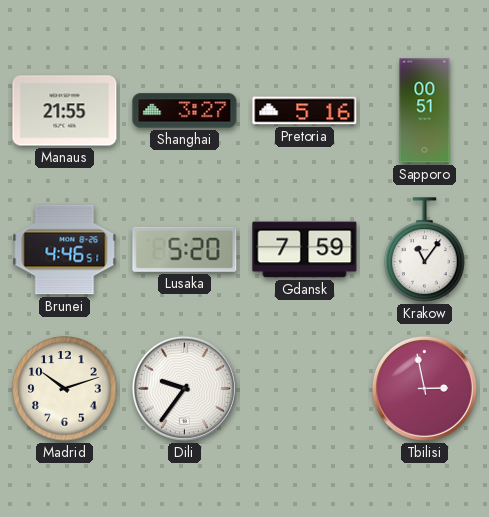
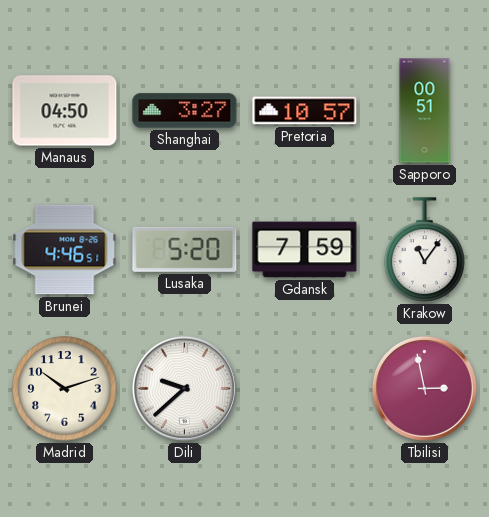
Manaus: 21:55 -> 04:50 (65, 111)
Pretoria: 5:16 -> 10:57 (305, 111)
Dili: 9:36 -> 9:38 (184, 388)
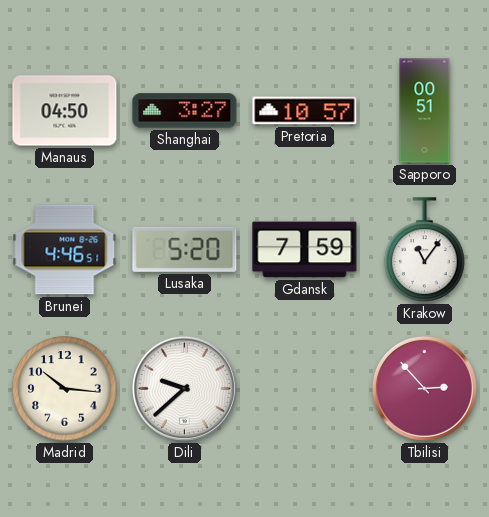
Madrid: 10:12 -> 10:16 (65, 389)
Tbilisi: 2:58 -> 2:53 (424, 388)
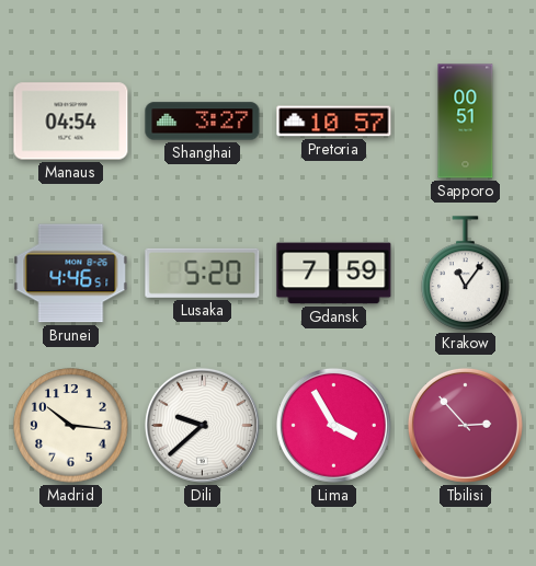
Manaus: 04:50 -> 04:54 (71, 122)
Lima: none -> 3:55 (333, 425)
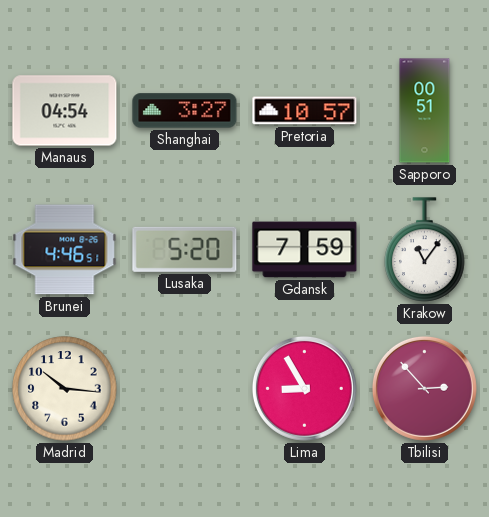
Dili: 9:38 -> none (202, 425)
Lima: 3:55 -> 8:55 (304, 388)
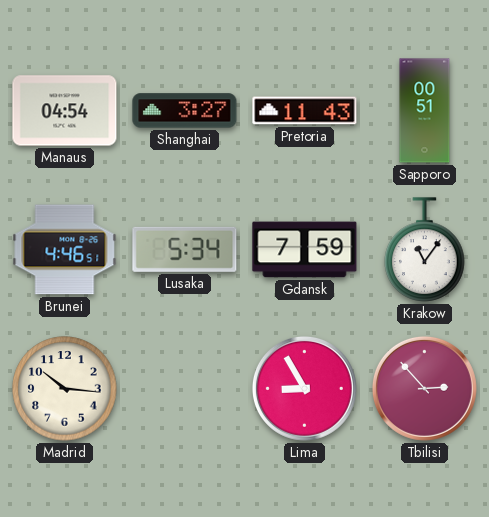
Pretoria: 10:57 -> 11:43 (305, 111)
Lusaka: 5:20 -> 5:34 (185, 249)
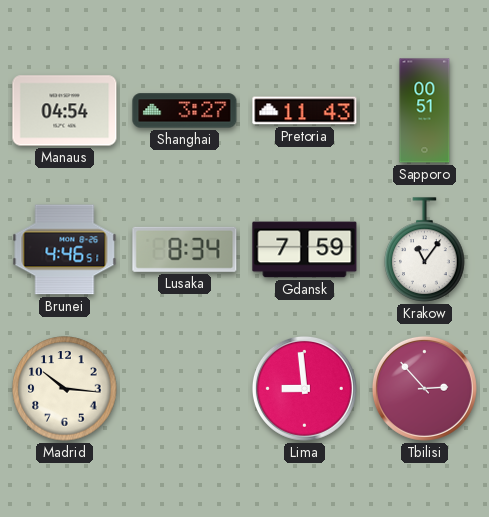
Lusaka: 5:34 -> 8:34 (185, 249)
Lima: 8:55 -> 8:59 (304, 388)
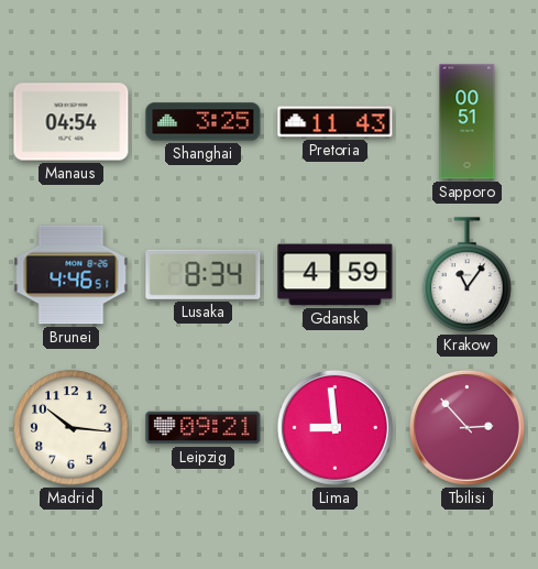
Shanghai: 3:27 -> 3:25 (204, 122)
Gdansk: 7:59 -> 4:59 (336, 275)
Leipzig: none -> 09:21 (204, 428)
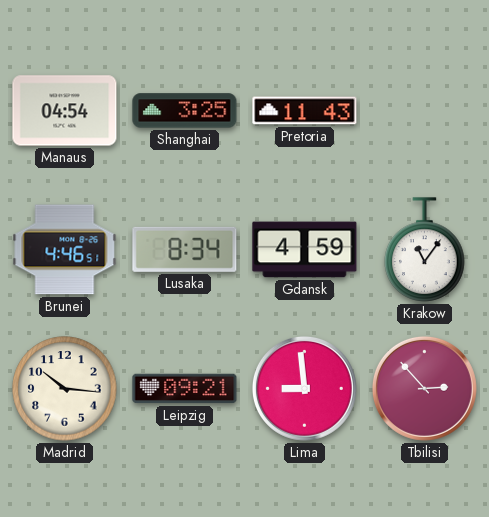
Sapporo: 00:51 -> none (468, 122)
